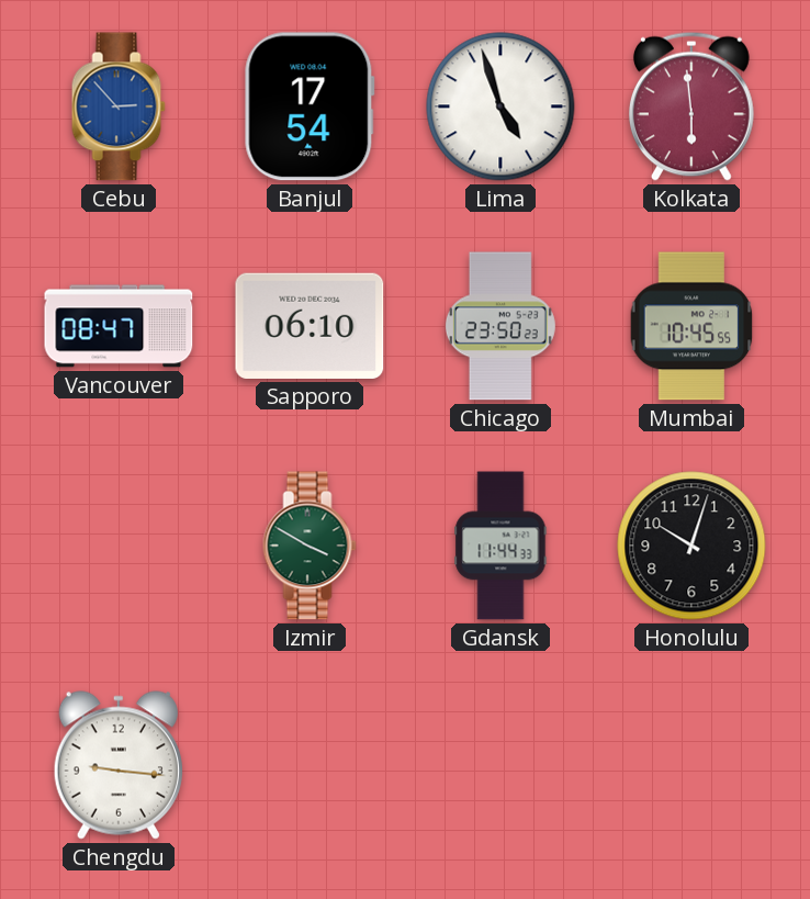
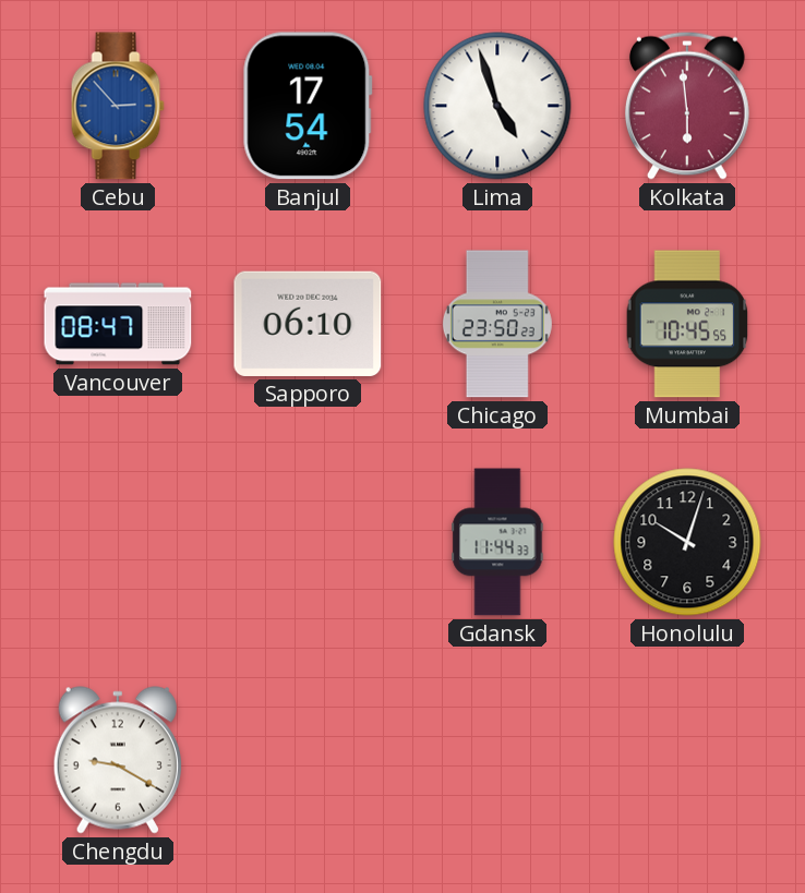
Izmir: 3:50 -> none (310, 546)
Chengdu: 9:16 -> 9:20 (118, 760)
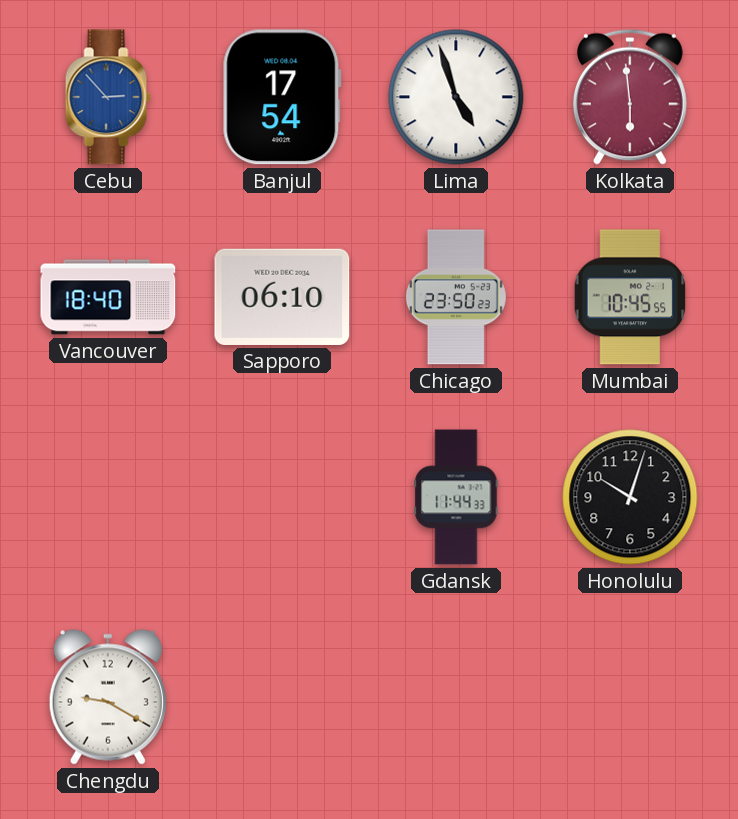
Vancouver: 08:47 -> 18:40 (108, 297)
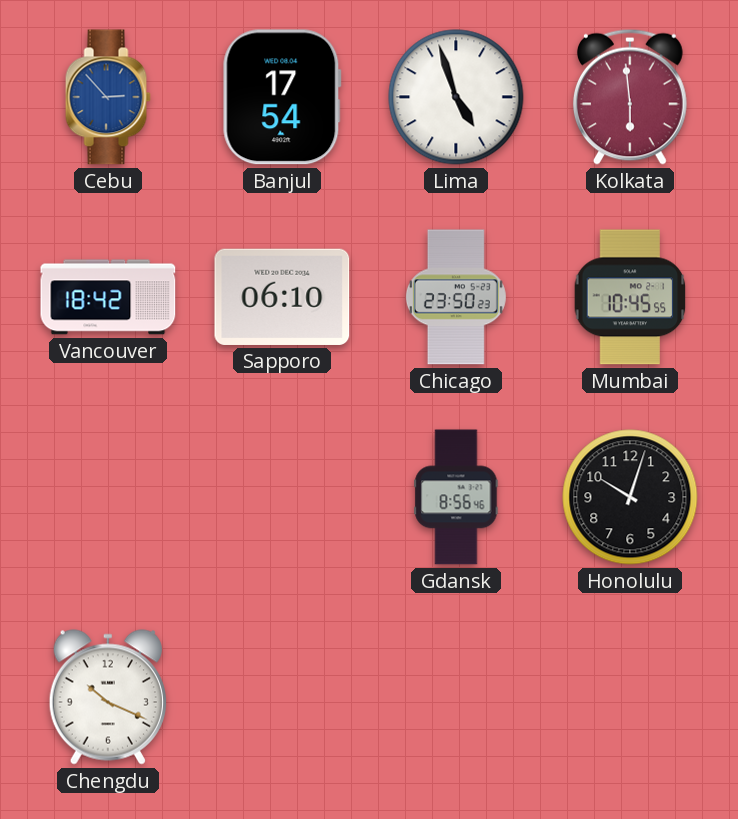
Vancouver: 18:40 -> 18:42 (108, 297)
Gdansk: 11:44 -> 8:56 (456, 497)
Chengdu: 9:20 -> 10:19 (108, 697)
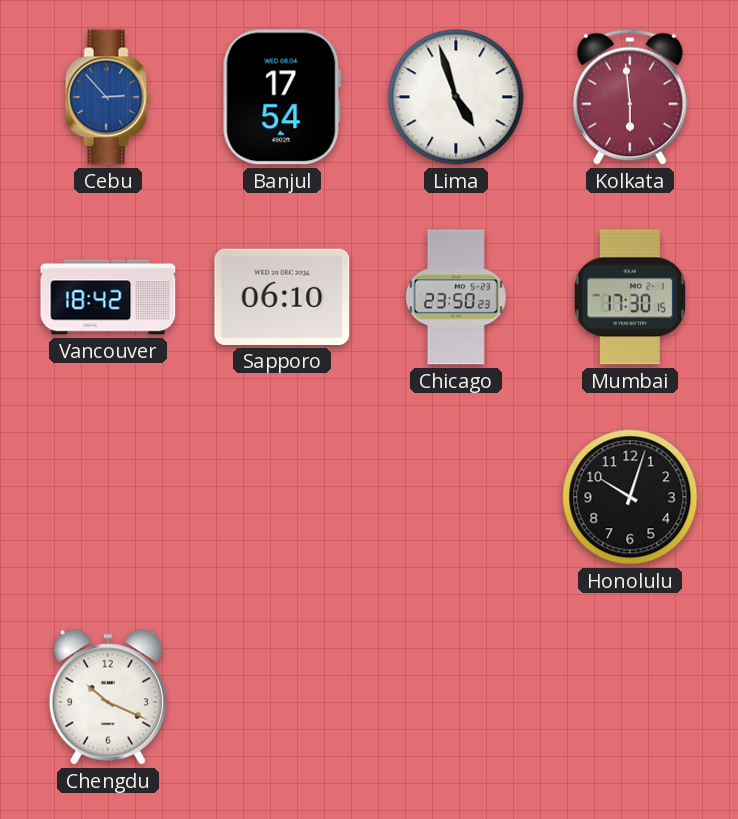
Mumbai: 10:45 -> 17:30 (630, 297)
Gdansk: 8:56 -> none (456, 497)
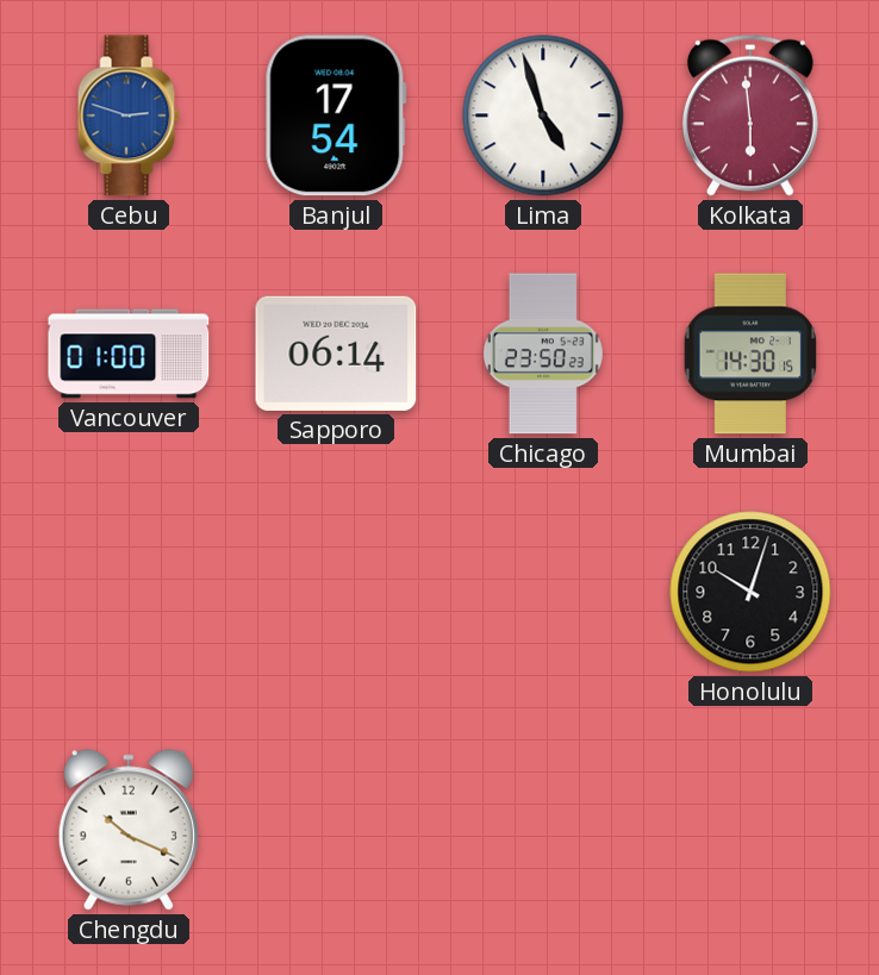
Cebu: 2:53 -> 2:48 (129, 115)
Vancouver: 18:42 -> 01:00 (129, 354)
Sapporo: 06:10 -> 06:14 (336, 354)
Mumbai: 17:30 -> 14:30 (750, 354)
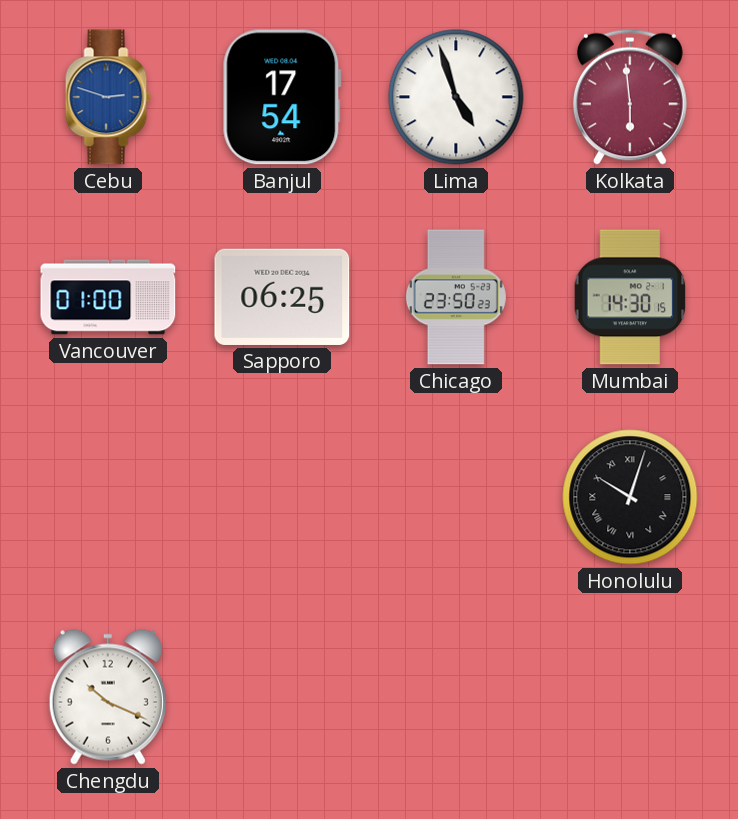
Sapporo: 06:14 -> 06:25 (282, 297)
Honolulu numerals: Arabic -> Roman (630, 497)
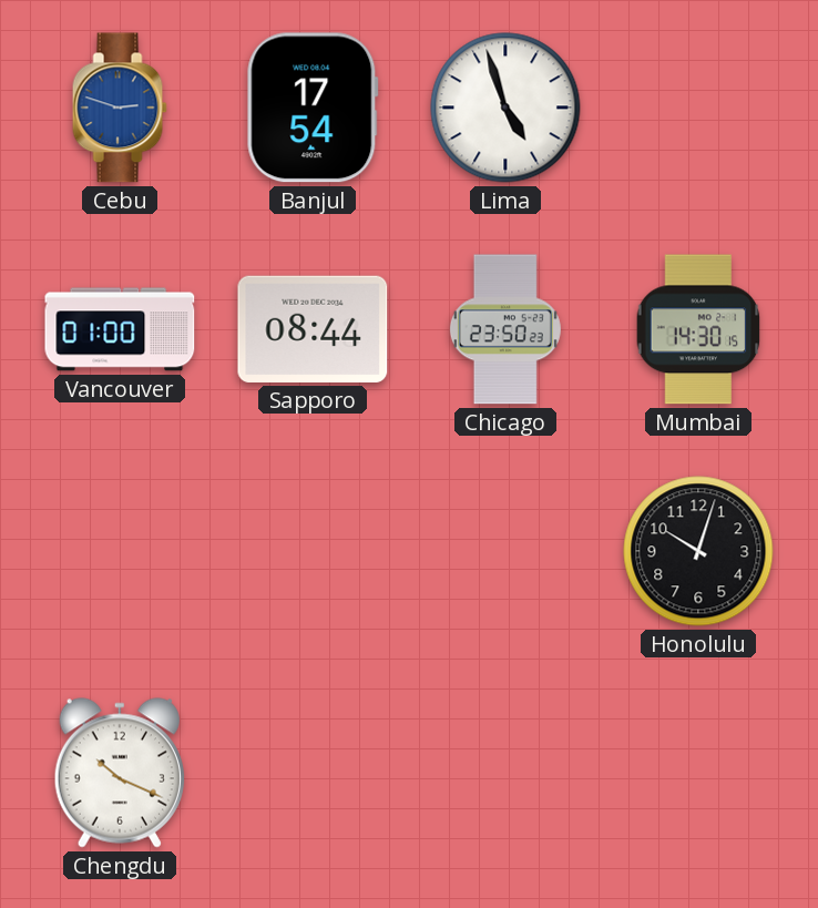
Kolkata: 5:59 -> none (630, 97)
Sapporo: 06:25 -> 08:44 (313, 329)
Honolulu numerals: Roman -> Arabic (698, 551)
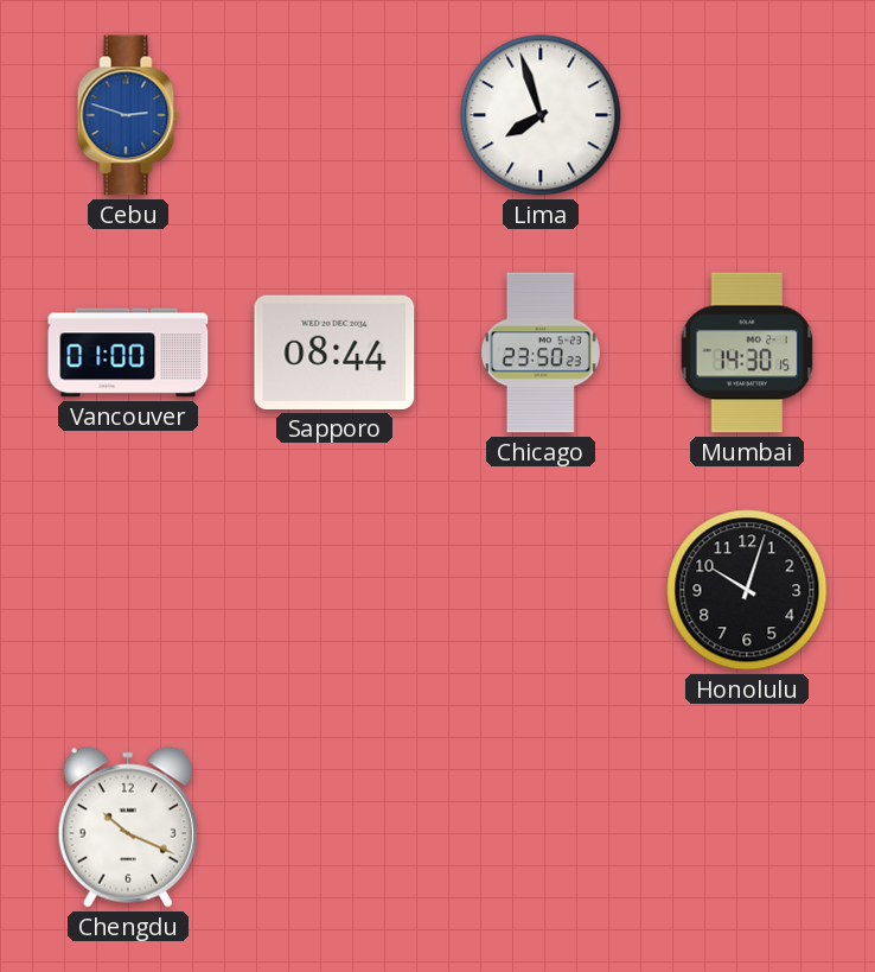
Banjul: 17:54 -> none (313, 108)
Lima: 4:57 -> 7:57 (541, 115)
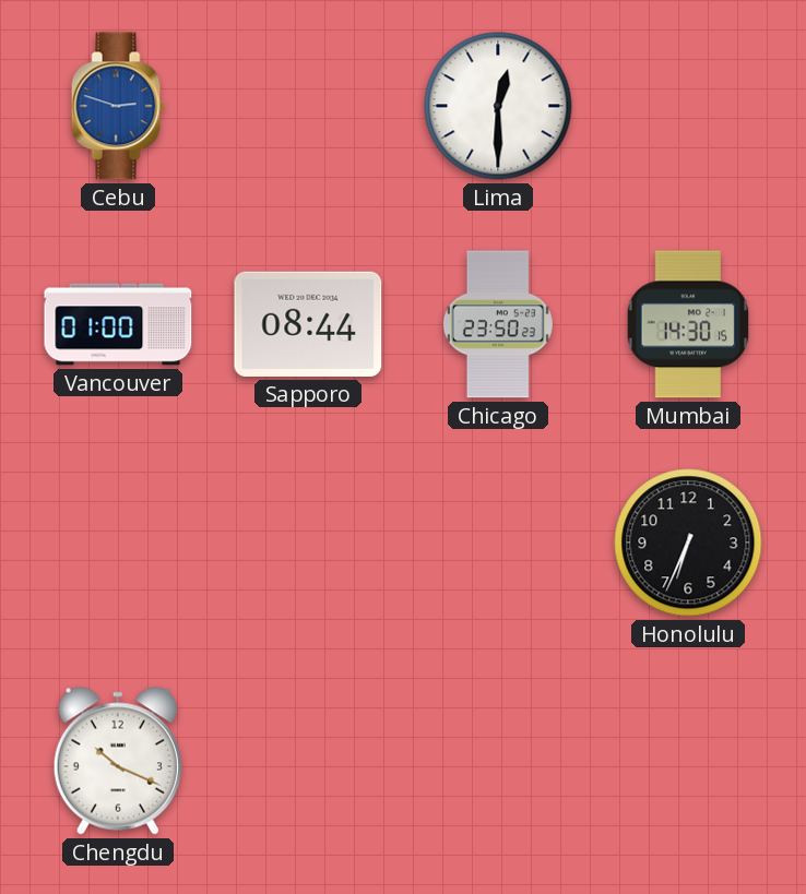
Lima: 7:57 -> 12:30 (498, 106)
Honolulu: 10:03 -> 6:34 (688, 543)
